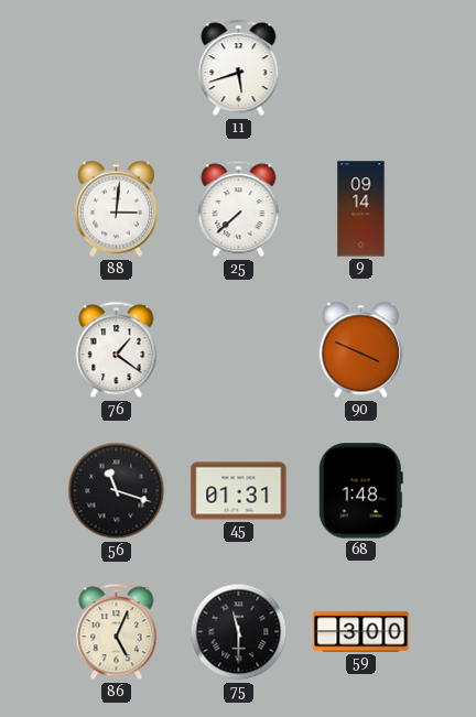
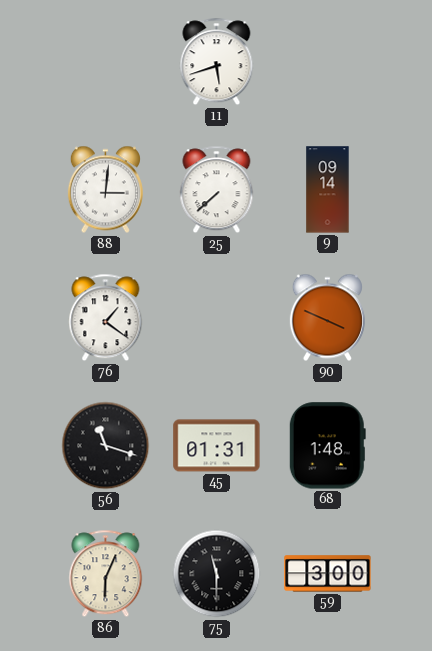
86: 5:04 -> 6:04 (106, 574)
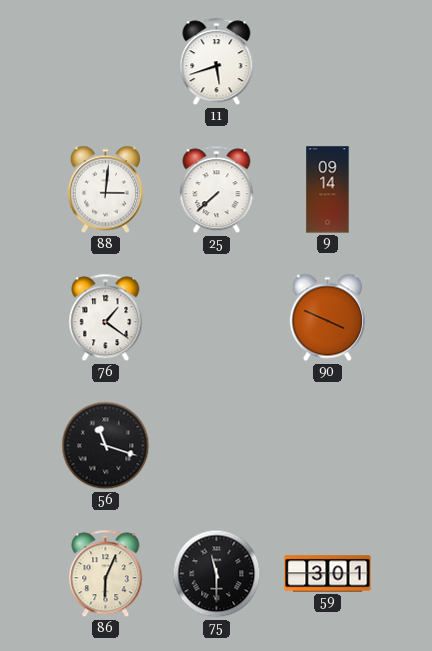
45: 01:31 -> none (217, 446)
68: 1:48 -> none (327, 446)
59: 3:00 -> 3:01 (328, 574)
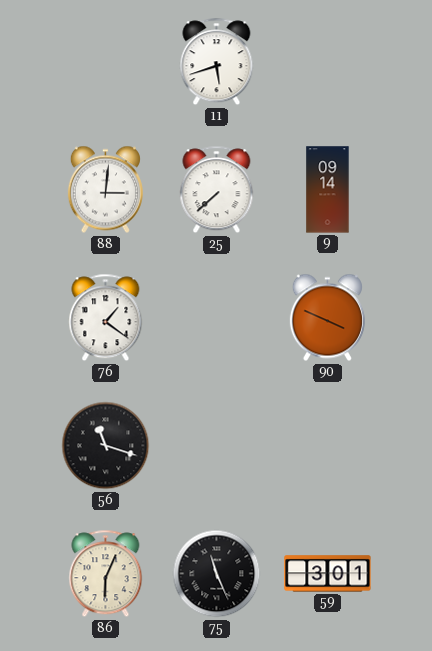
75: 11:30 -> 11:26 (217, 574)
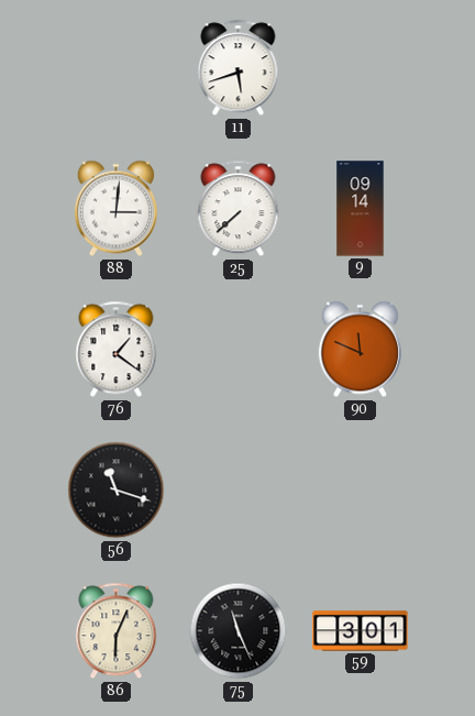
90: 3:49 -> 11:49 (360, 350)
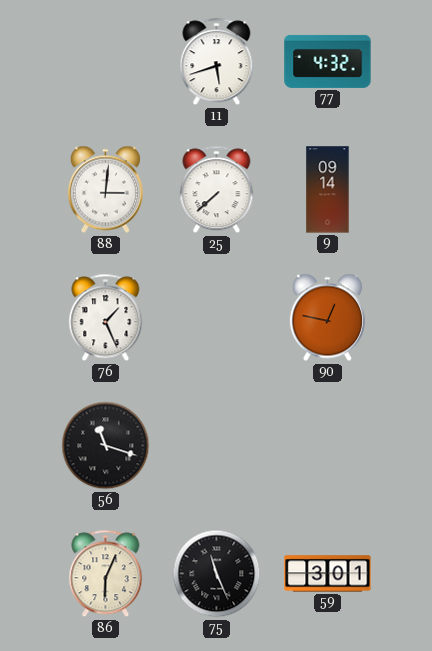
77: none -> 4:32 (328, 61)
76: 1:21 -> 1:26 (106, 318)
90: 11:49 -> 12:47 (327, 318)
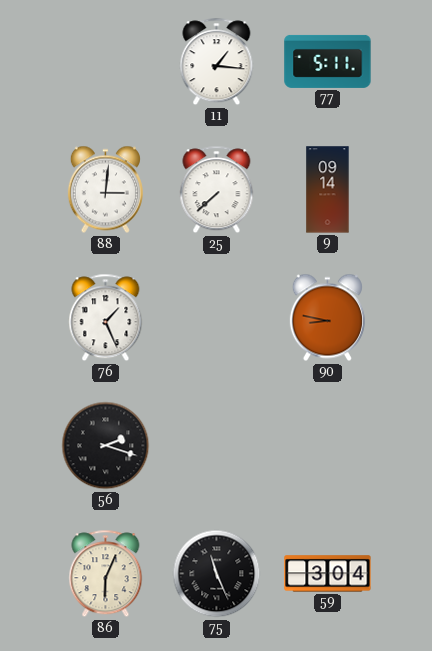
11: 5:42 -> 1:16 (217, 62)
77: 4:32 -> 5:11 (328, 61)
90: 12:47 -> 8:47 (327, 318)
56: 11:18 -> 2:18 (106, 446)
59: 3:01 -> 3:04 (328, 574)
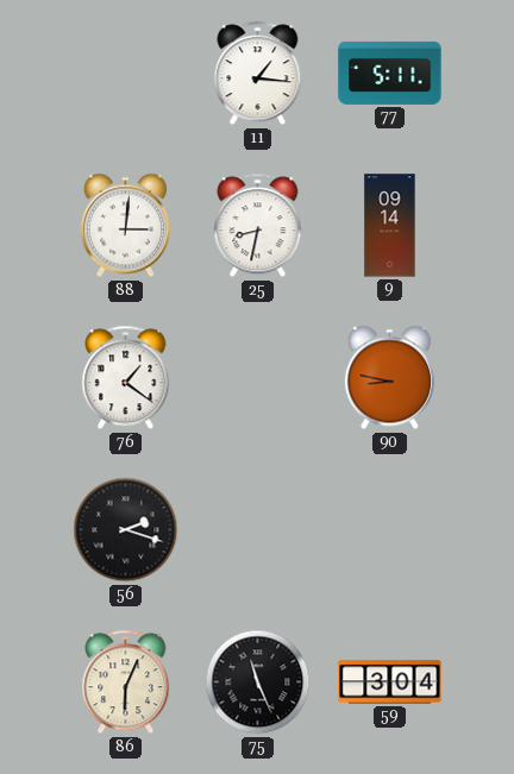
25: 7:38 -> 8:32 (258, 226)
76: 1:26 -> 1:21 (126, 378)
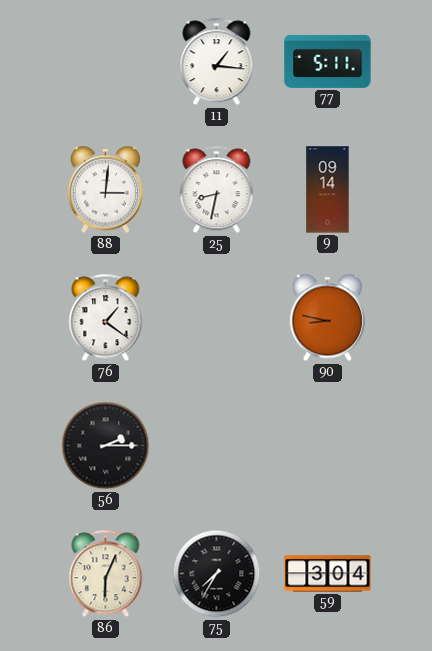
56: 2:18 -> 2:15 (106, 446)
75: 11:26 -> 7:35 (217, 574)
